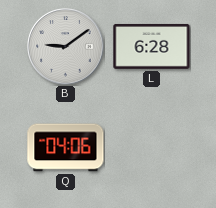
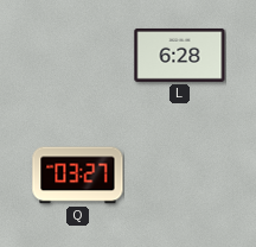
B: 9:09 -> none (66, 47)
Q: 04:06 -> 03:27 (78, 176)
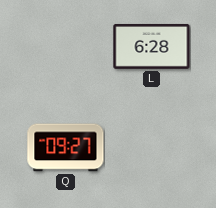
Q: 03:27 -> 09:27 (66, 148)
